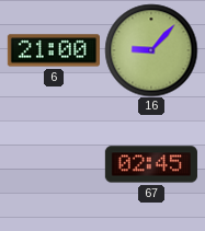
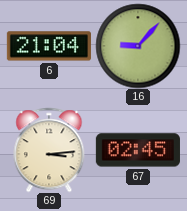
6: 21:00 -> 21:04 (49, 46)
69: none -> 3:14 (49, 150)
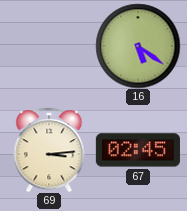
6: 21:04 -> none (49, 46)
16: 9:07 -> 5:21 (138, 46)
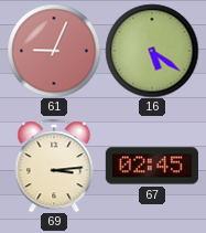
61: none -> 9:04 (54, 51)
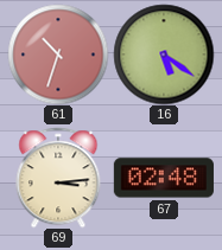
61: 9:04 -> 10:33 (58, 55)
67: 02:45 -> 02:48 (164, 178)
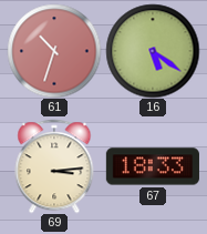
67: 02:48 -> 18:33 (153, 166)
